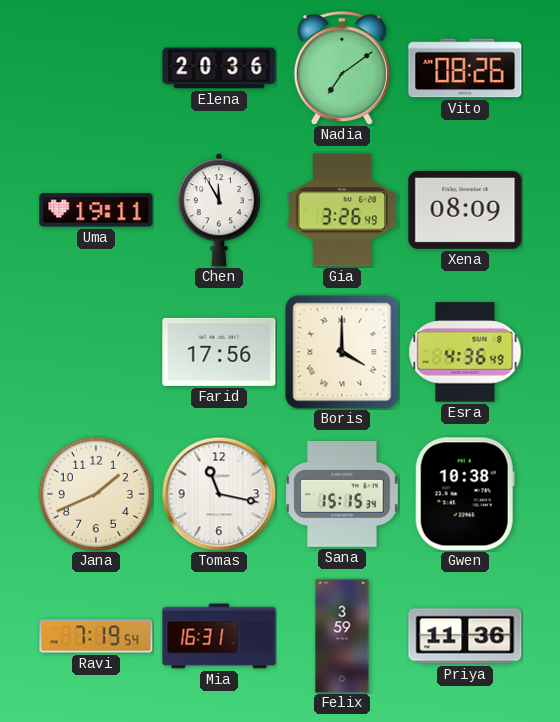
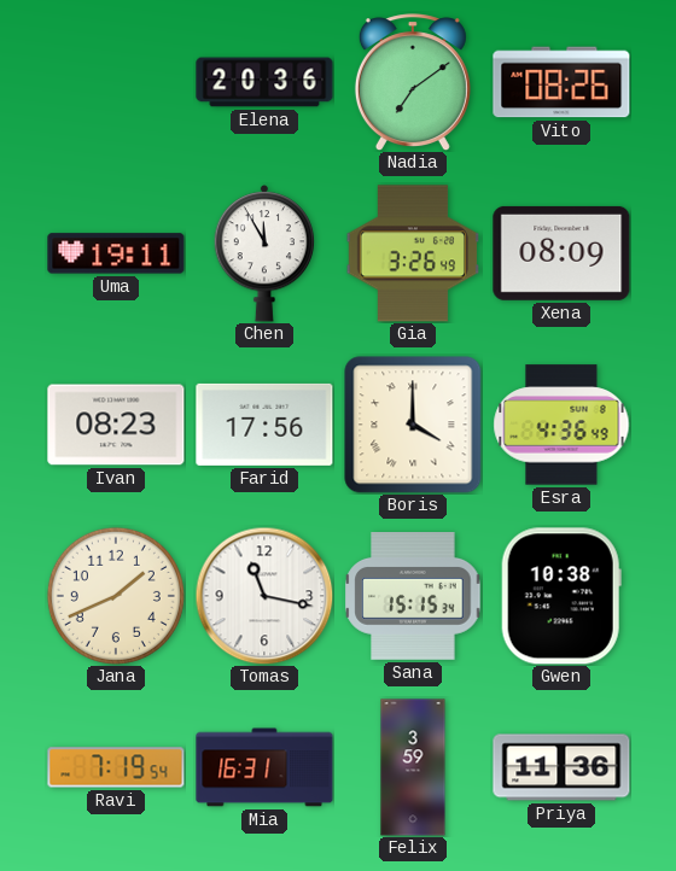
Ivan: none -> 08:23 (116, 425)
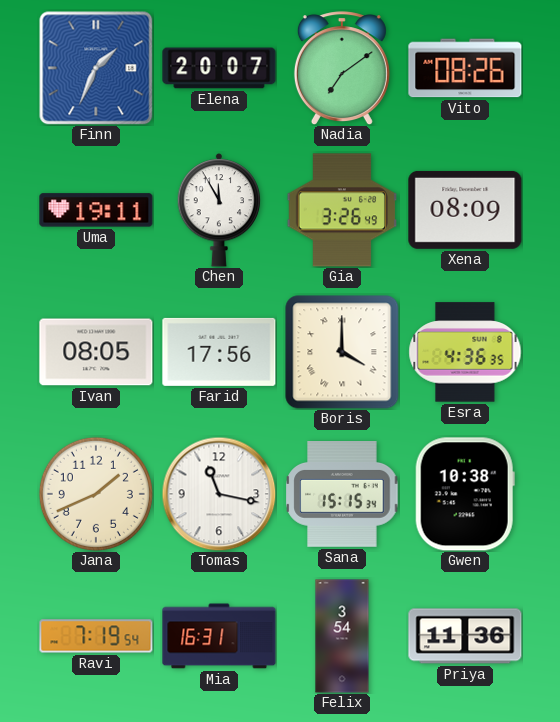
Finn: none -> 1:34 (96, 68)
Elena: 20:36 -> 20:07 (219, 68)
Ivan: 08:23 -> 08:05 (96, 352)
Esra: 4:36:49 -> 4:36:35 (465, 352)
Felix: 3:59 -> 3:54 (342, 636)
